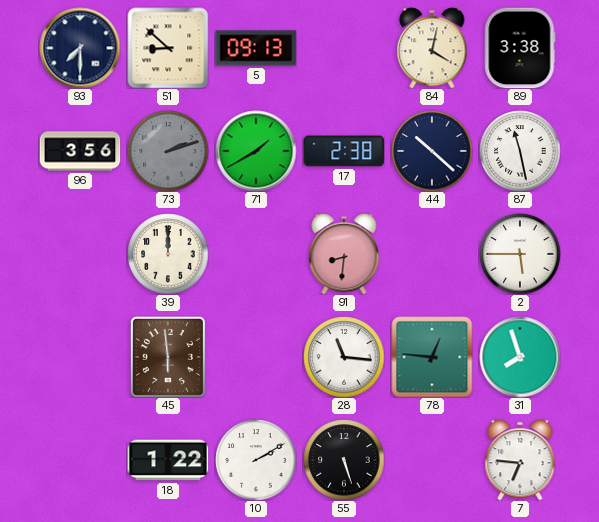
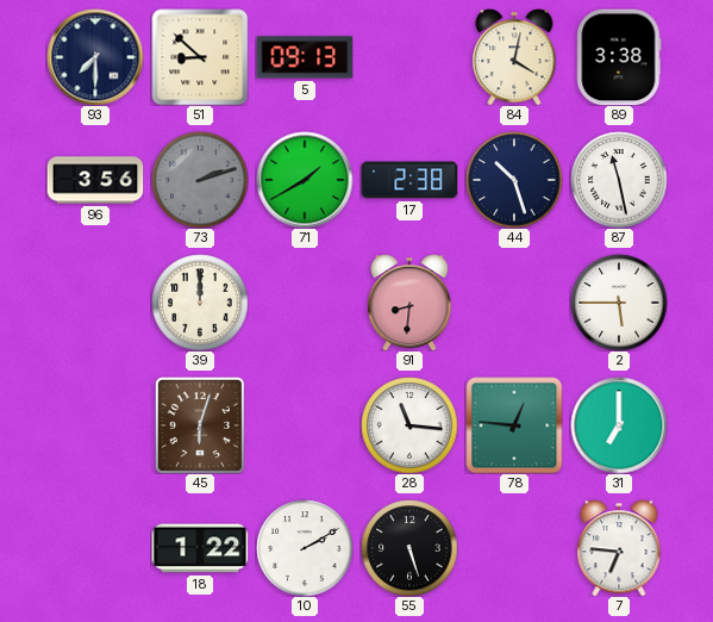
44: 10:22 -> 10:27 (514, 180)
45: 5:59 -> 6:03 (200, 425)
31: 7:57 -> 7:00 (619, 425)
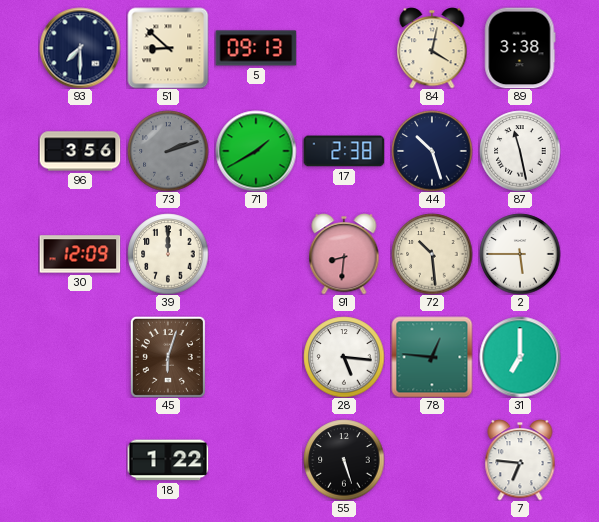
30: none -> 12:09 (80, 254)
72: none -> 10:29 (432, 254)
28: 11:16 -> 5:16 (344, 357)
10: 2:10 -> none (305, 548)
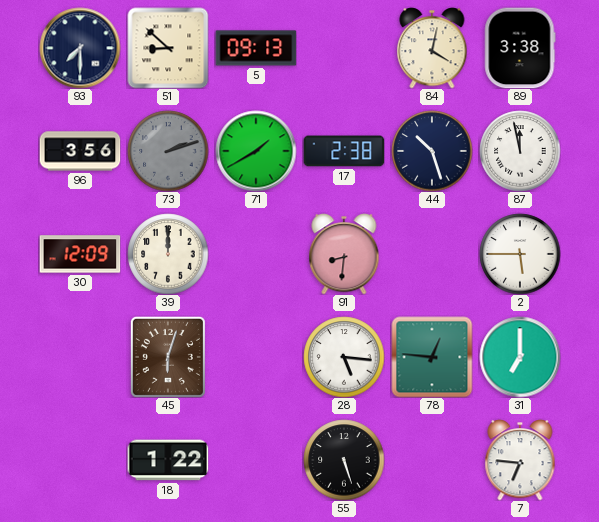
87: 11:28 -> 11:58 (520, 151)
72: 10:29 -> none (432, 254)
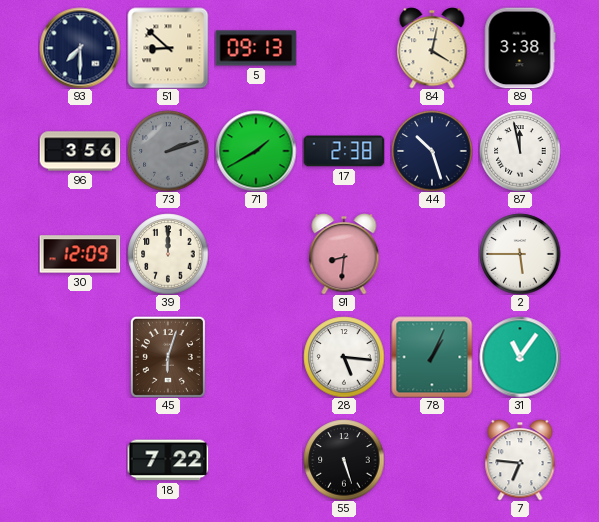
78: 12:46 -> 1:04 (432, 357)
31: 7:00 -> 11:06 (520, 357)
18: 1:22 -> 7:22 (168, 460)
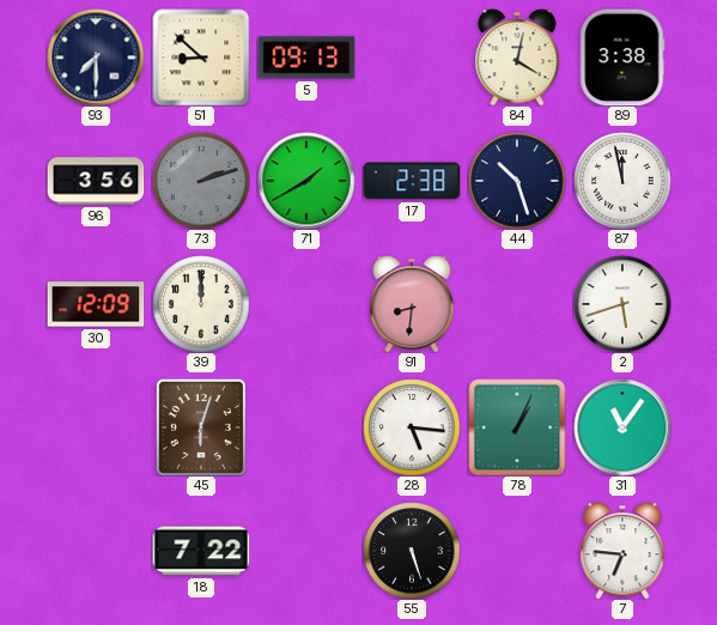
2: 5:45 -> 5:42 (622, 304)
